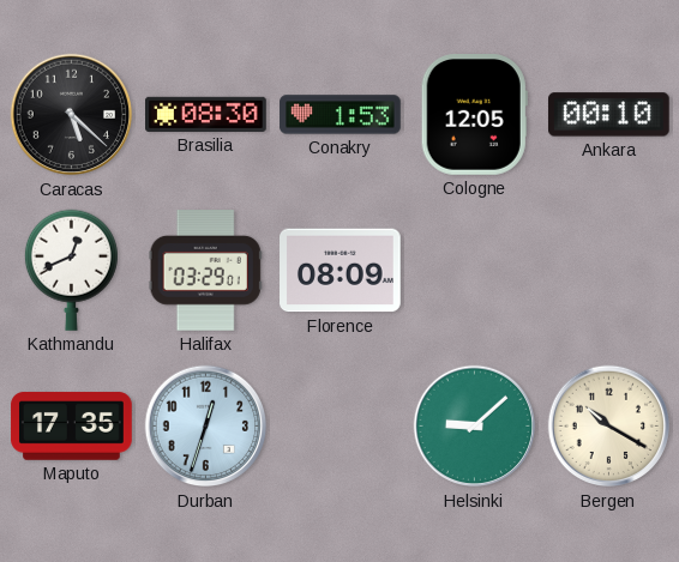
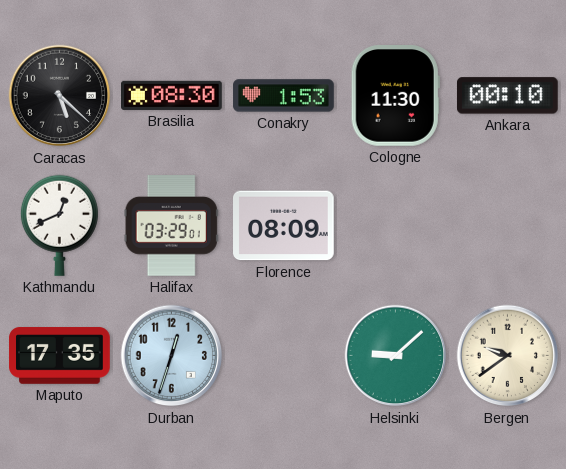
Cologne: 12:05 -> 11:30 (395, 96)
Bergen: 10:20 -> 9:39 (508, 356)
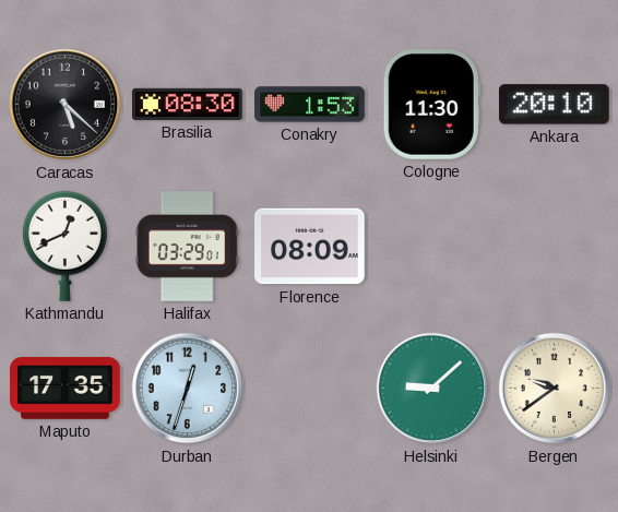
Ankara: 00:10 -> 20:10 (554, 105)
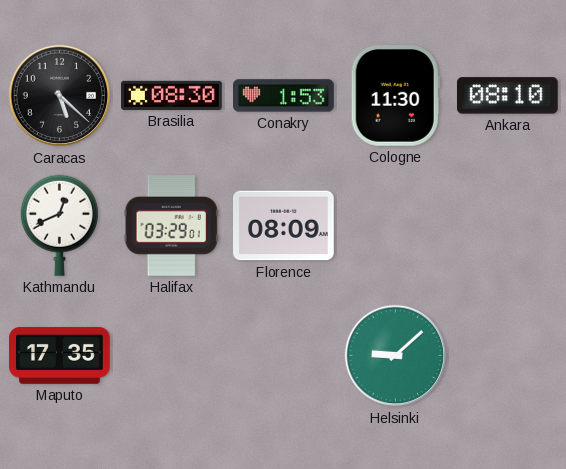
Ankara: 20:10 -> 08:10 (507, 96)
Durban: 12:33 -> none (188, 389)
Bergen: 9:39 -> none (555, 389)
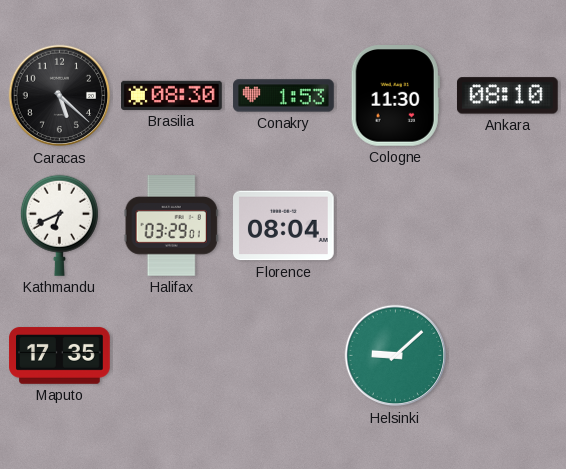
Kathmandu: 12:41 -> 6:41 (59, 225)
Florence: 08:09 -> 08:04 (284, 226)
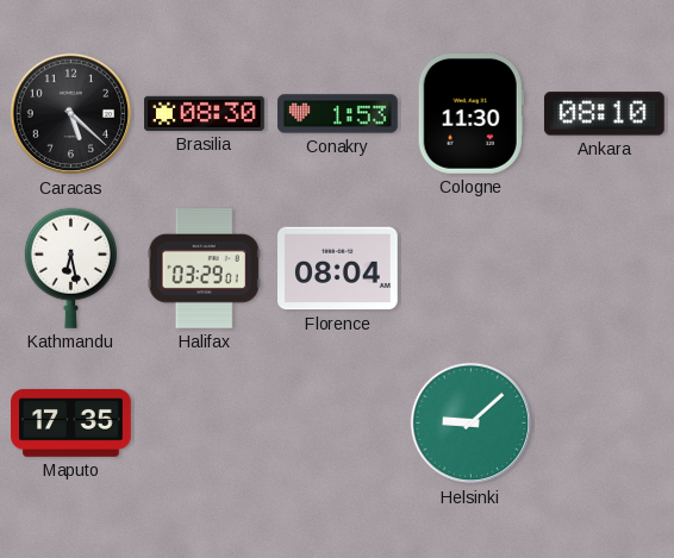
Kathmandu: 6:41 -> 6:28 (70, 268)
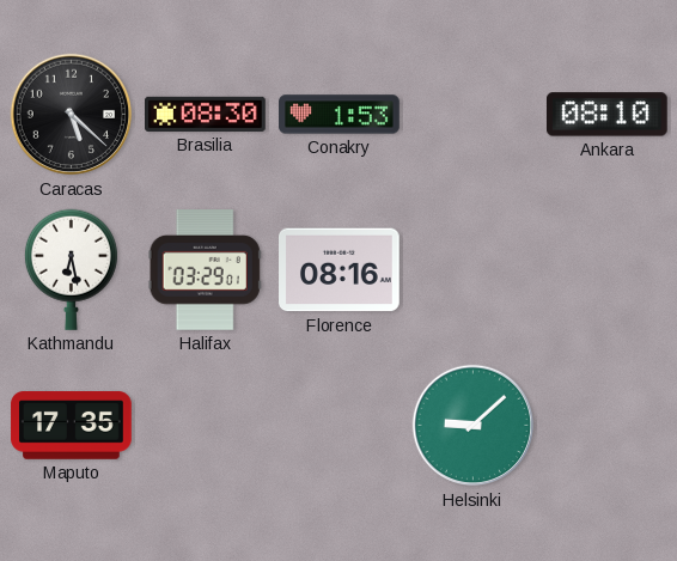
Cologne: 11:30 -> none (470, 114)
Florence: 08:04 -> 08:16 (340, 270)
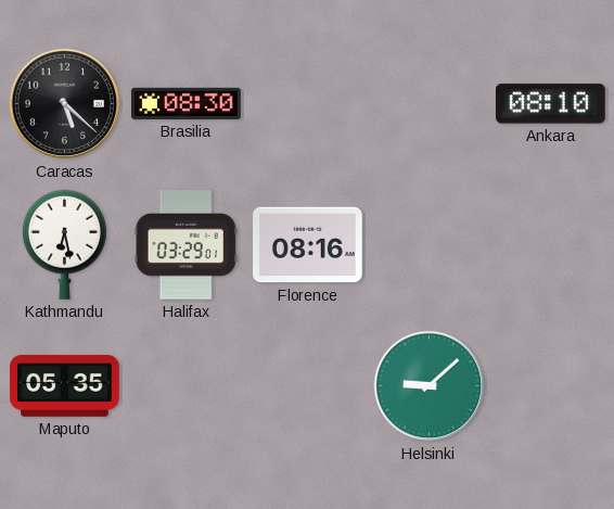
Conakry: 1:53 -> none (340, 115)
Maputo: 17:35 -> 05:35 (65, 386)
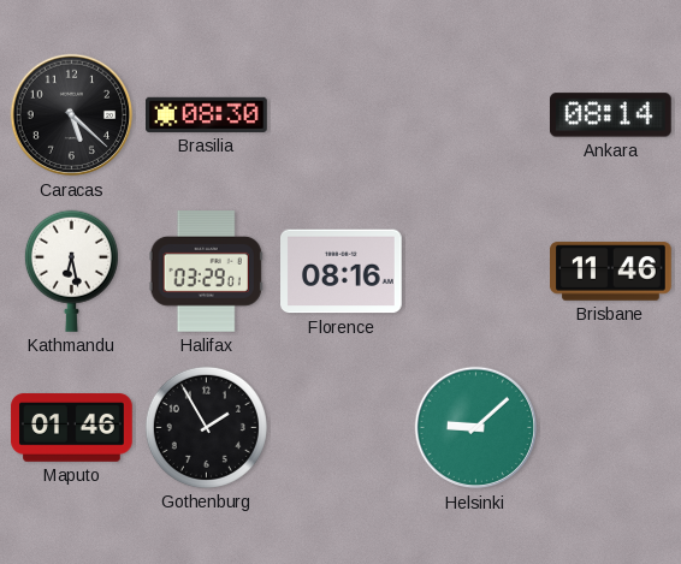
Ankara: 08:10 -> 08:14 (610, 115)
Brisbane: none -> 11:46 (611, 272)
Maputo: 05:35 -> 01:46 (72, 428)
Gothenburg: none -> 1:55 (206, 427)
